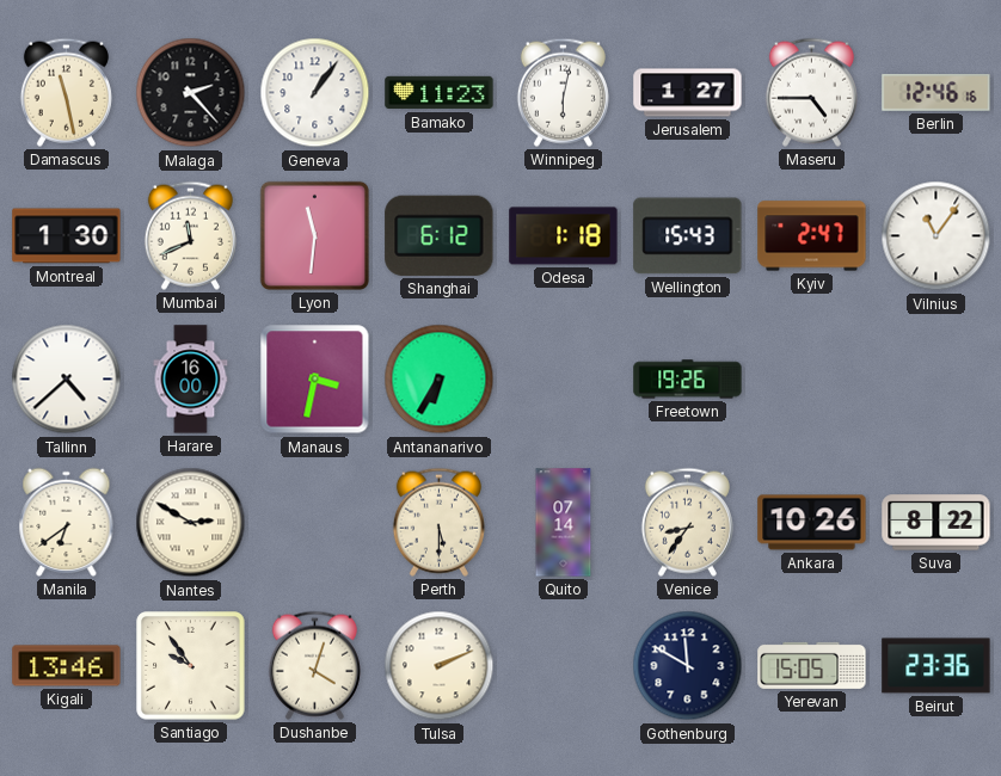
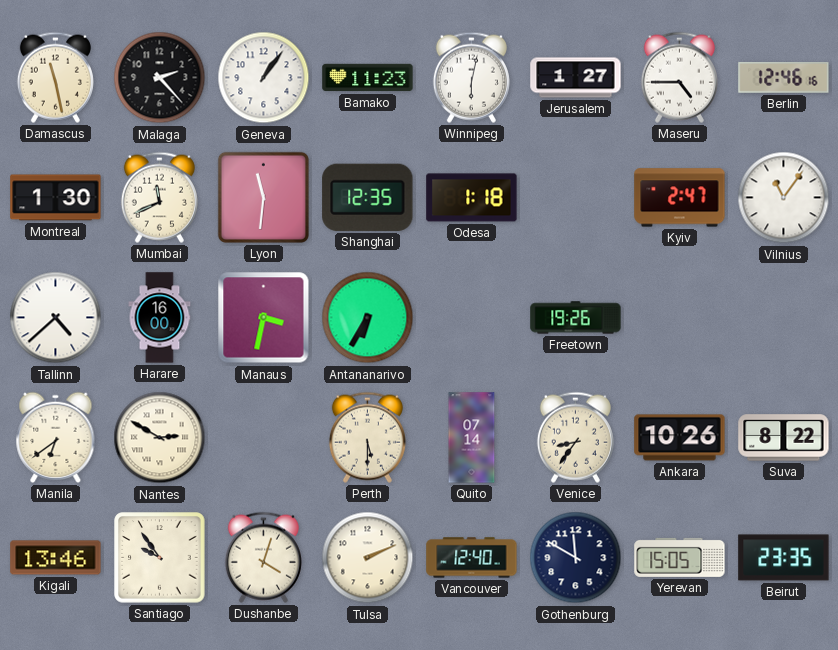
Shanghai: 6:12 -> 12:35 (368, 197)
Wellington: 15:43 -> none (688, 236)
Vancouver: none -> 12:40 (472, 558)
Beirut: 23:36 -> 23:35 (784, 558)
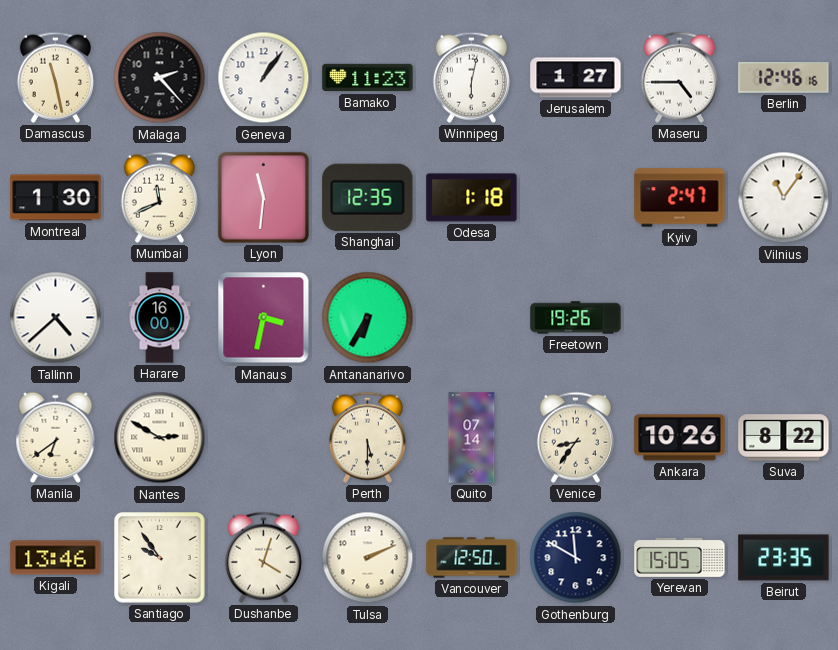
Vancouver: 12:40 -> 12:50 (472, 558)
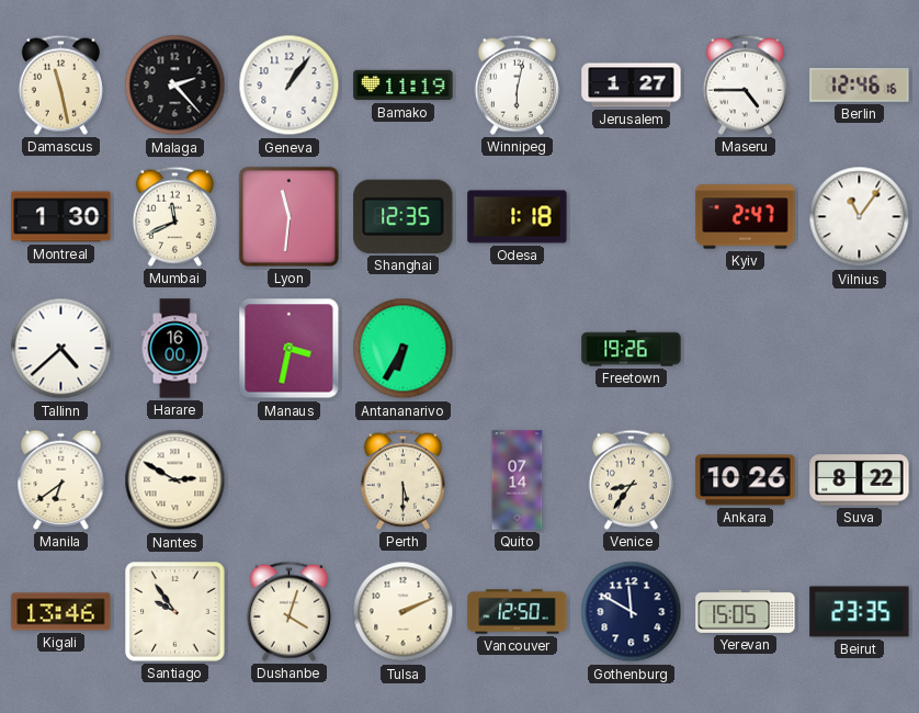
Bamako: 11:23 -> 11:19 (404, 86)
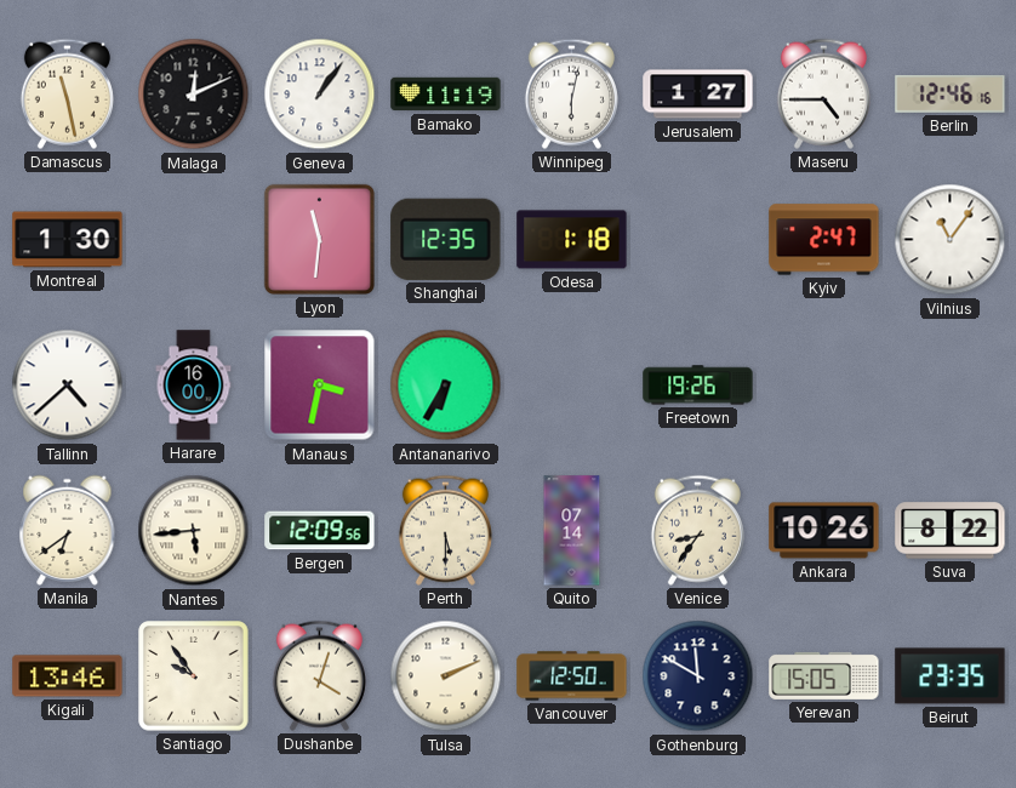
Malaga: 2:23 -> 12:11 (194, 95)
Mumbai: 11:41 -> none (174, 216)
Nantes: 2:50 -> 5:44 (194, 531)
Bergen: none -> 12:09 (320, 531)
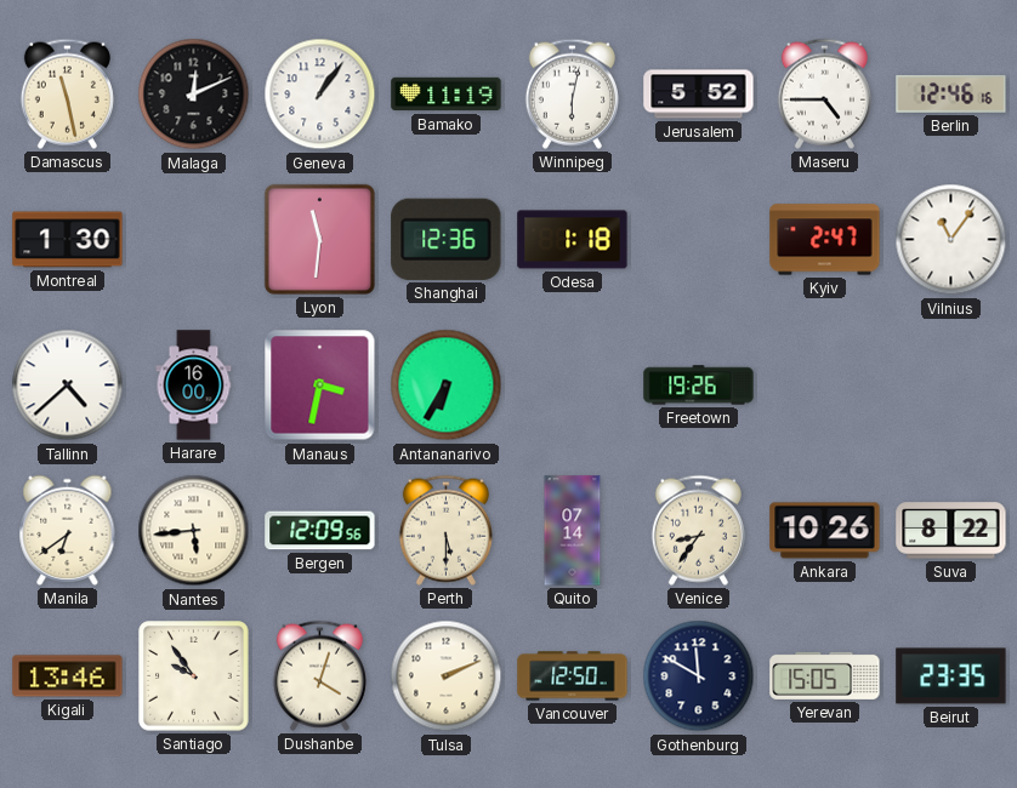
Jerusalem: 1:27 -> 5:52 (699, 95)
Shanghai: 12:35 -> 12:36 (447, 239)
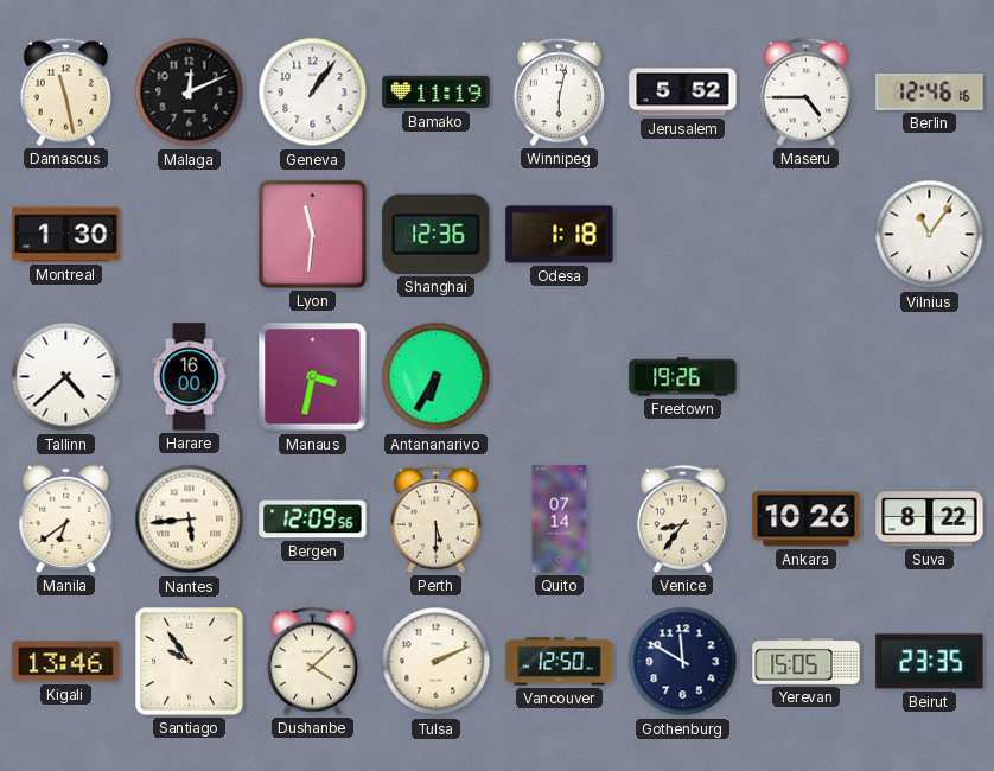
Kyiv: 2:47 -> none (825, 240)
Dushanbe: 4:03 -> 4:08 (312, 661)
